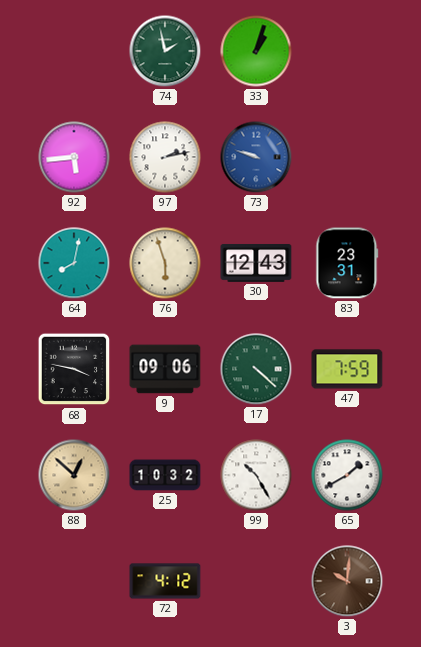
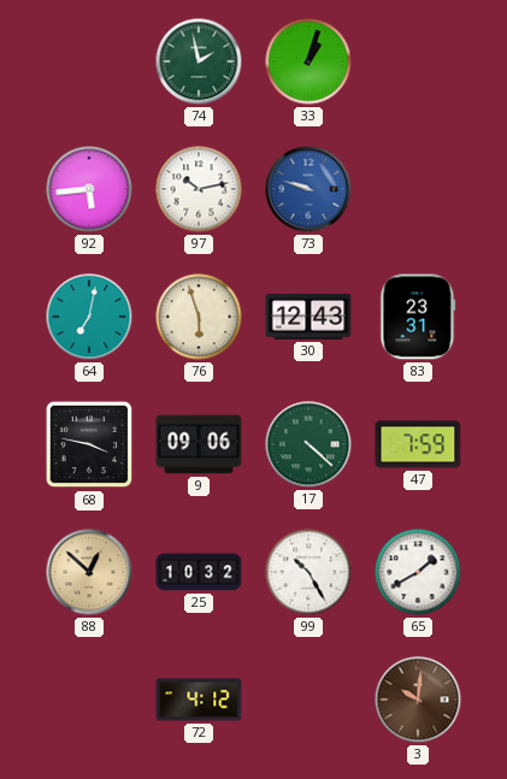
97: 2:13 -> 10:13 (199, 189)
64: 8:02 -> 7:02 (89, 317)
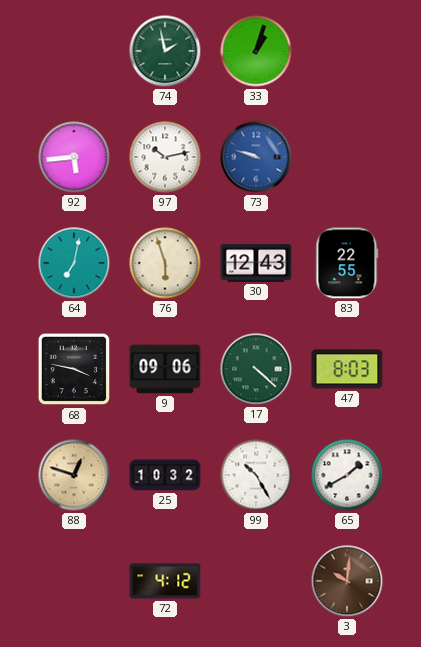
83: 23:31 -> 22:55 (347, 263)
47: 7:59 -> 8:03 (347, 369)
88: 12:52 -> 12:48 (74, 475)
